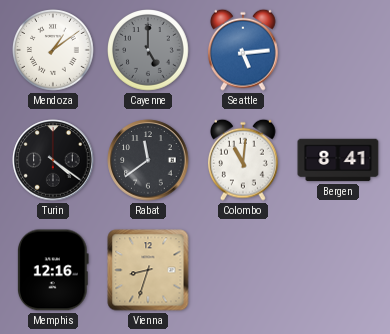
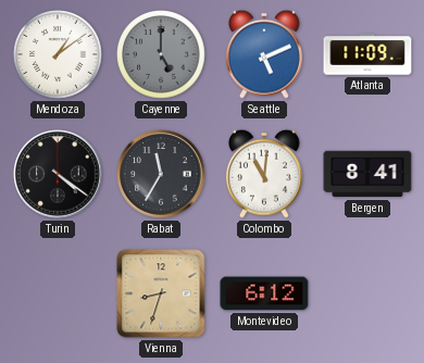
Seattle: 5:14 -> 5:11 (264, 54)
Atlanta: none -> 11:09 (367, 54)
Rabat: 11:39 -> 11:35 (161, 174)
Memphis: 12:16 -> none (53, 270)
Montevideo: none -> 6:12 (264, 293)
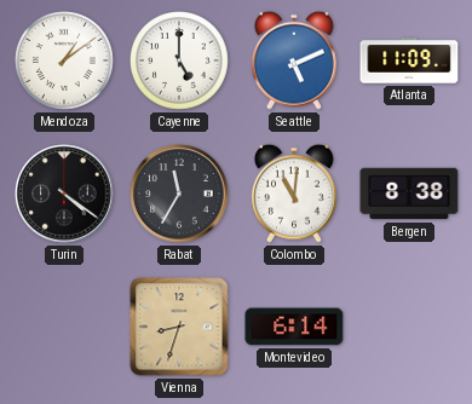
Cayenne dial: grey -> white (180, 62)
Bergen: 8:41 -> 8:38 (409, 194)
Montevideo: 6:12 -> 6:14 (294, 327)
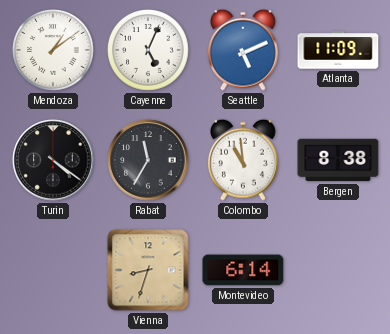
Cayenne: 5:00 -> 5:04 (149, 51)
Colombo: 11:01 -> 10:59 (243, 160)
